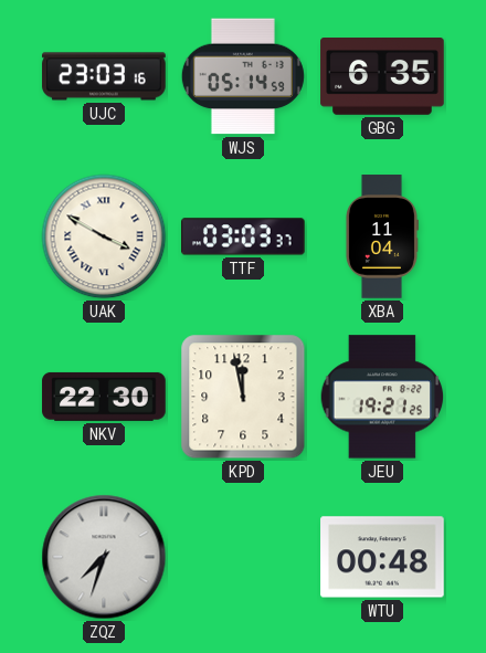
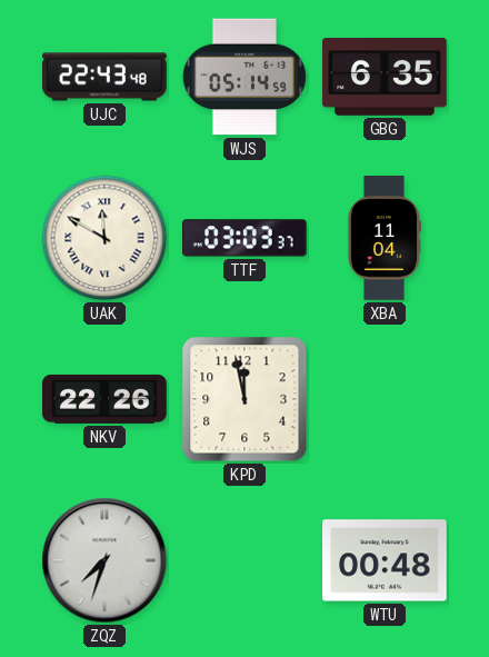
UJC: 23:03 -> 22:43 (104, 77)
UAK: 3:50 -> 11:50 (104, 238)
NKV: 22:30 -> 22:26 (104, 399)
JEU: 19:21 -> none (382, 397)
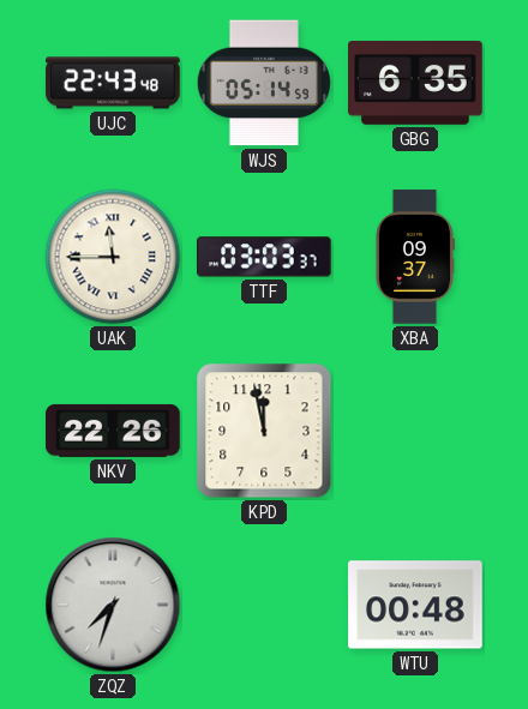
UAK: 11:50 -> 11:45 (113, 257)
XBA: 11:04 -> 09:37 (414, 257)
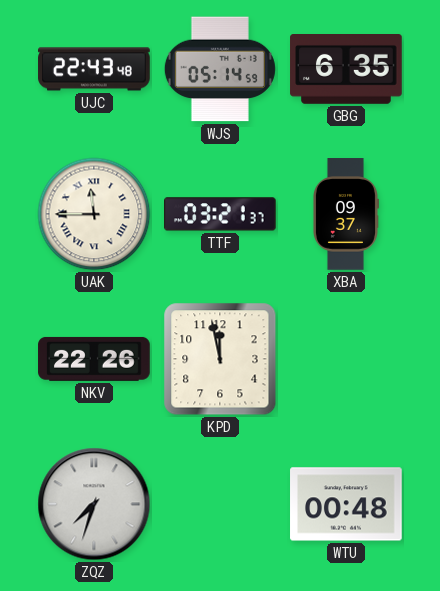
TTF: 03:03 -> 03:21 (221, 214)
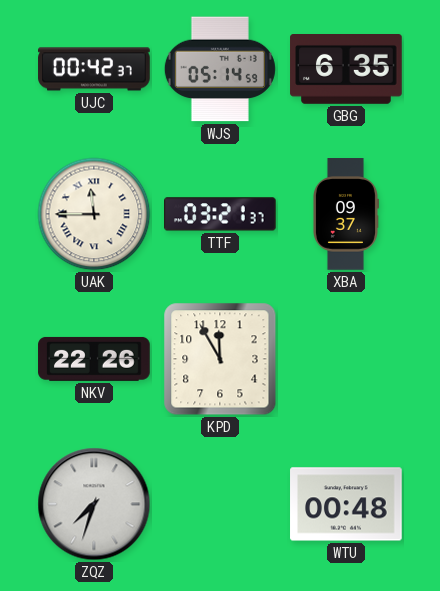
UJC: 22:43 -> 00:42 (94, 69)
KPD: 11:58 -> 11:55 (220, 359)
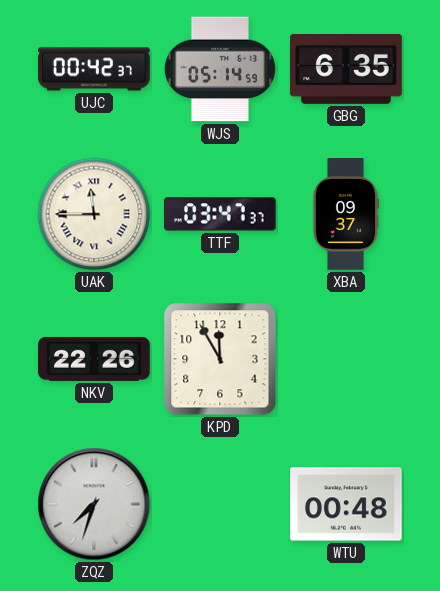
TTF: 03:21 -> 03:47 (221, 214)
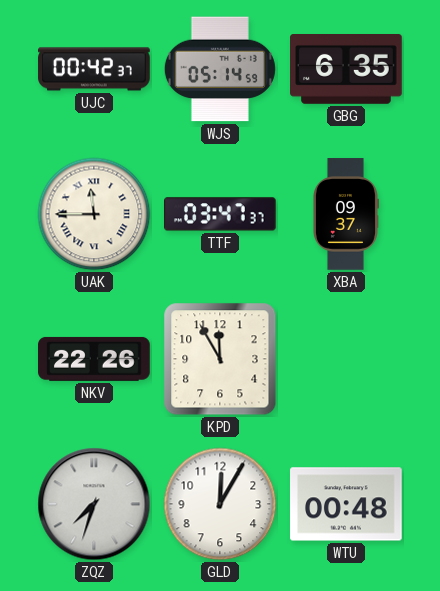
GLD: none -> 12:05 (220, 504)
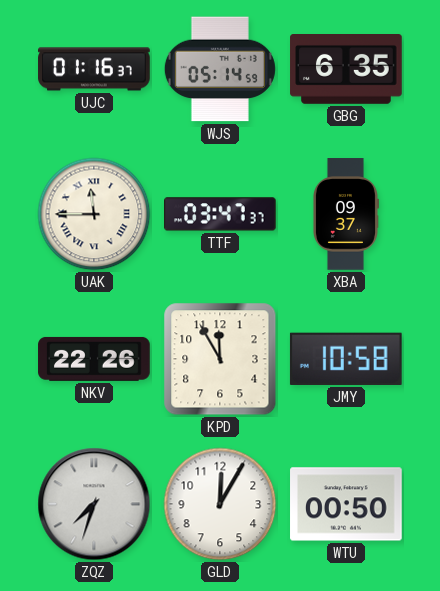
UJC: 00:42 -> 01:16 (94, 69)
JMY: none -> 10:58 (346, 359)
WTU: 00:48 -> 00:50 (346, 504)
